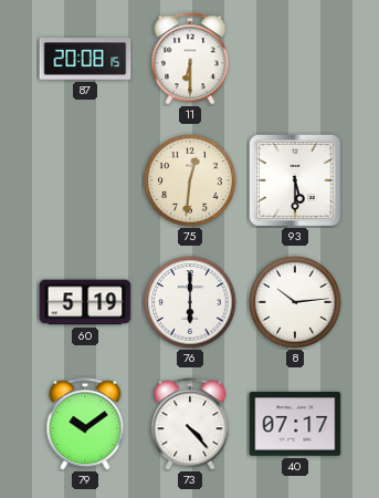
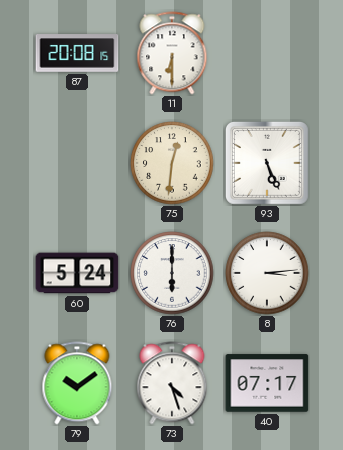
93: 5:30 -> 5:26 (267, 163)
60: 5:19 -> 5:24 (77, 273)
8: 10:14 -> 3:14 (267, 273)
73: 4:23 -> 4:27 (172, 383)
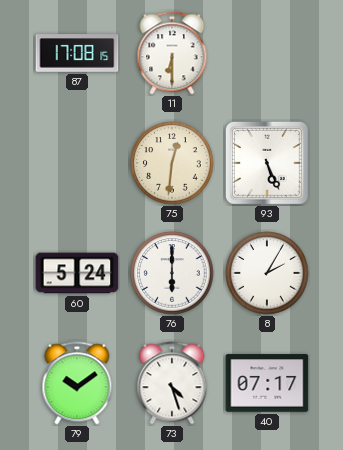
87: 20:08 -> 17:08 (77, 53)
8: 3:14 -> 2:05 (267, 273)
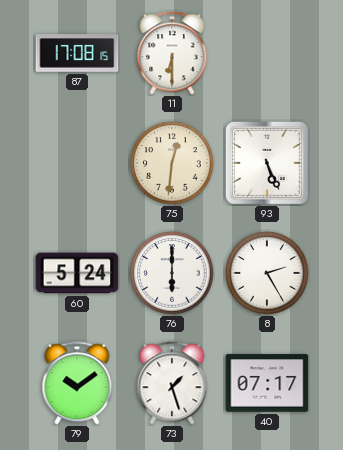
8: 2:05 -> 2:25 (267, 273)
73: 4:27 -> 1:27 (172, 383)
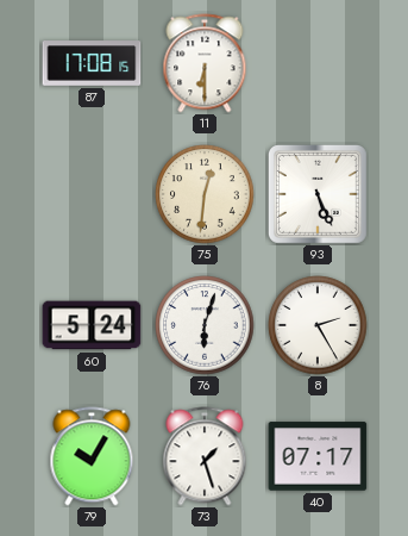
76: 6:00 -> 6:03 (205, 325)
79: 10:09 -> 10:05 (92, 456)
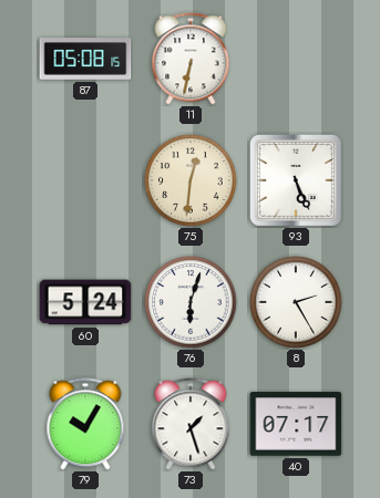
87: 17:08 -> 05:08 (85, 59)
11: 6:30 -> 6:32 (191, 59)
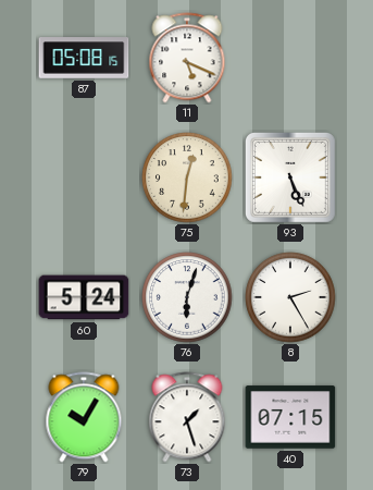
11: 6:32 -> 5:19 (187, 58)
40: 07:17 -> 07:15 (290, 417)
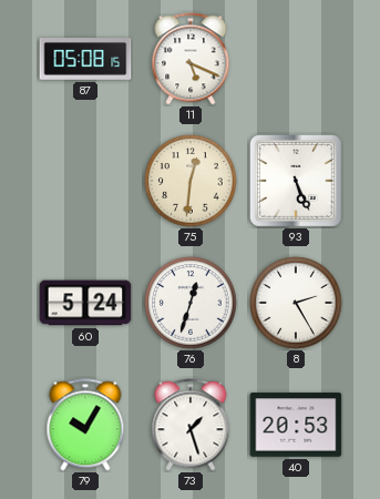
76: 6:03 -> 12:33 (191, 303)
40: 07:15 -> 20:53 (296, 425)
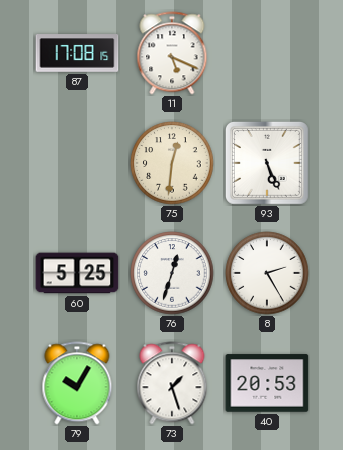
87: 05:08 -> 17:08 (77, 53)
60: 5:24 -> 5:25 (77, 273)
